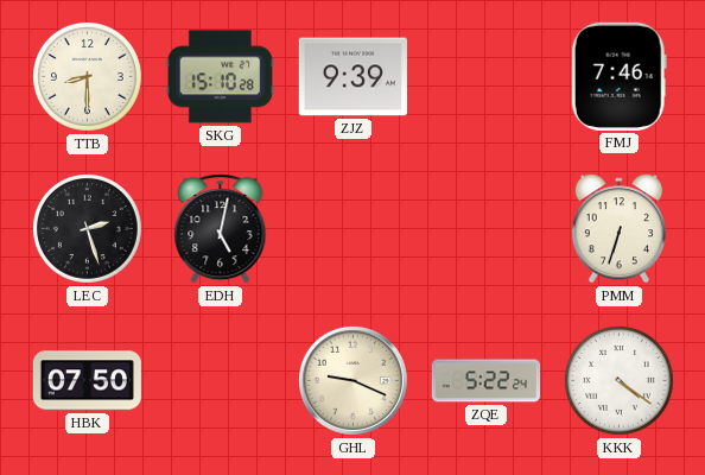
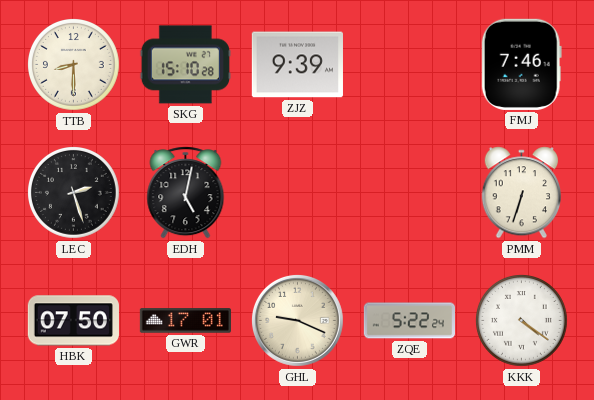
GWR: none -> 17:01 (185, 321)
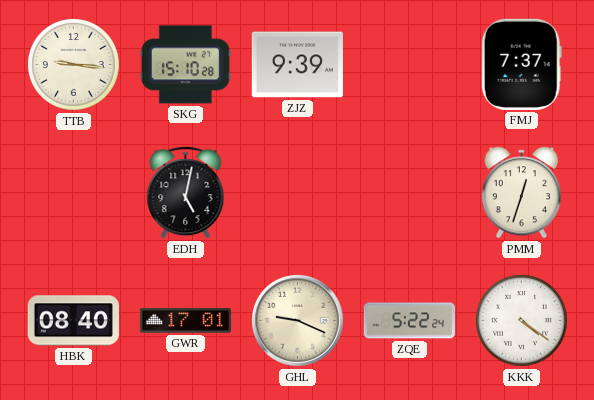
TTB: 8:30 -> 9:16 (74, 65)
FMJ: 7:46 -> 7:37 (521, 64)
LEC: 2:27 -> none (74, 193)
PMM: 6:33 -> 12:33 (521, 193)
HBK: 07:50 -> 08:40 (73, 321)
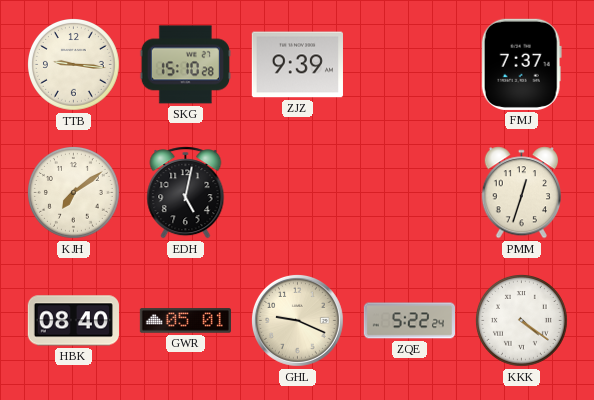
KJH: none -> 7:09 (74, 193)
GWR: 17:01 -> 05:01 (185, 321)
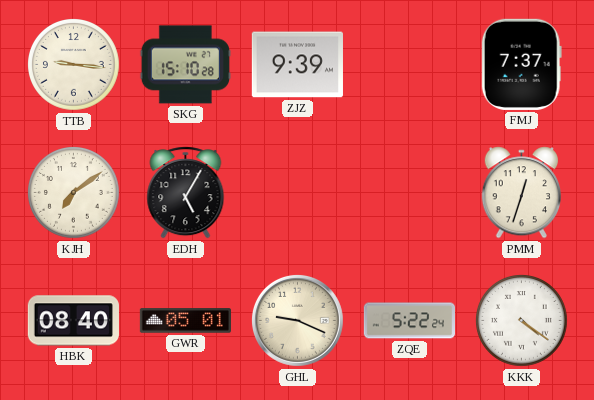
EDH: 5:02 -> 5:05 (186, 193)
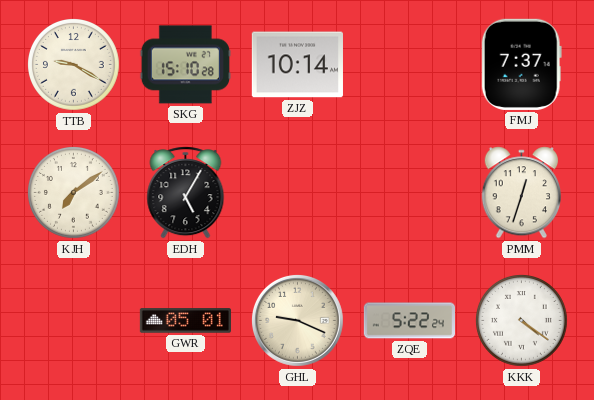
TTB: 9:16 -> 9:20 (74, 65)
ZJZ: 9:39 -> 10:14 (297, 65)
HBK: 08:40 -> none (73, 321)
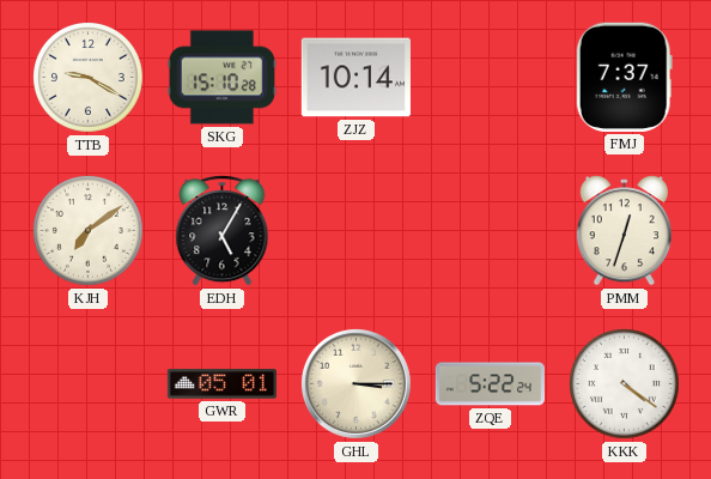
GHL: 9:19 -> 3:15 (355, 383)
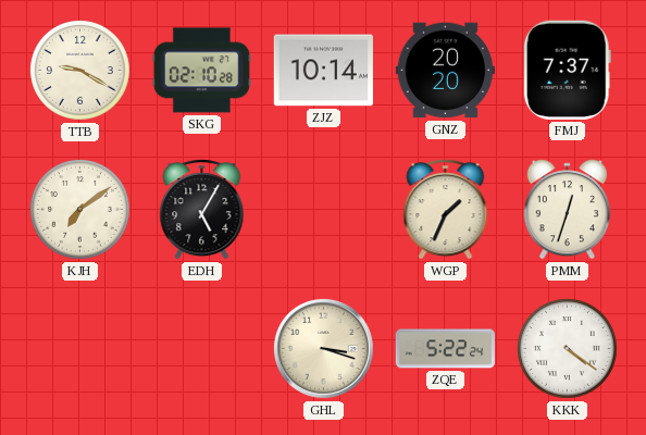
SKG: 15:10 -> 02:10 (201, 71)
GNZ: none -> 20:20 (445, 71)
WGP: none -> 1:34 (446, 210)
GWR: 05:01 -> none (221, 384)
GHL: 3:15 -> 3:18 (323, 348)
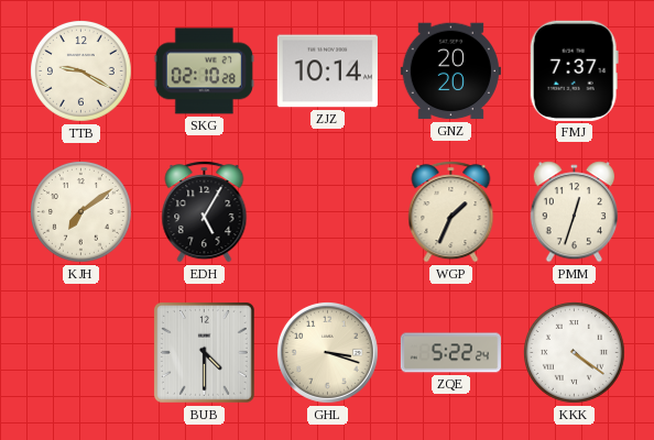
BUB: none -> 4:30 (204, 352)
